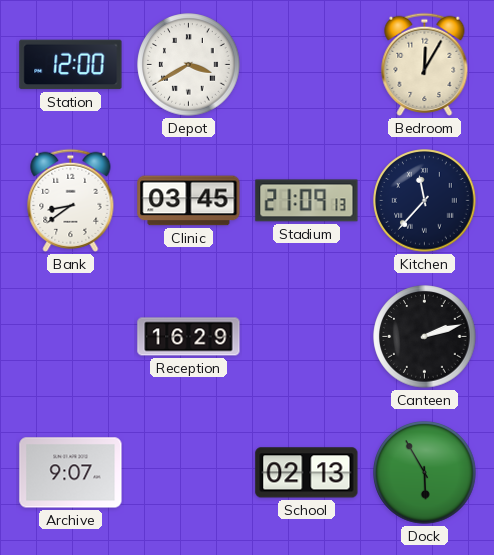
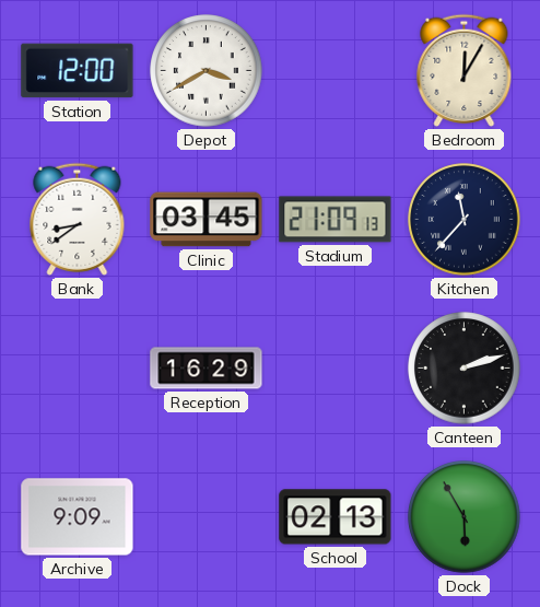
Archive: 9:07 -> 9:09 (78, 517)
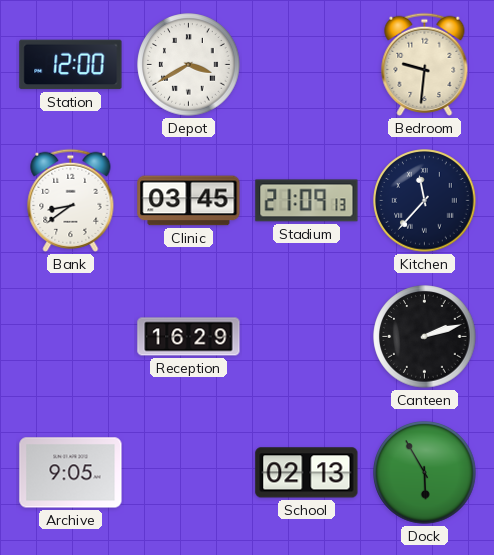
Bedroom: 12:05 -> 9:31 (425, 64)
Archive: 9:09 -> 9:05 (71, 473)
